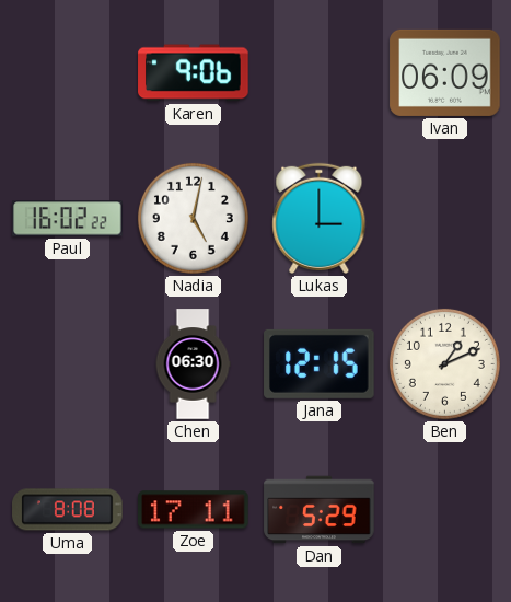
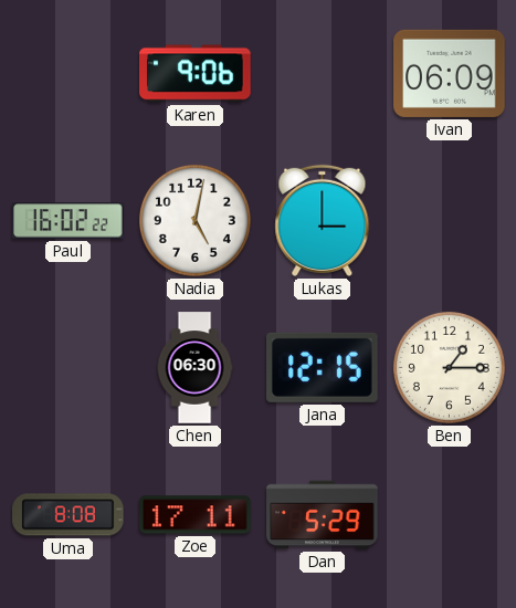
Ben: 1:11 -> 1:15 (449, 367)
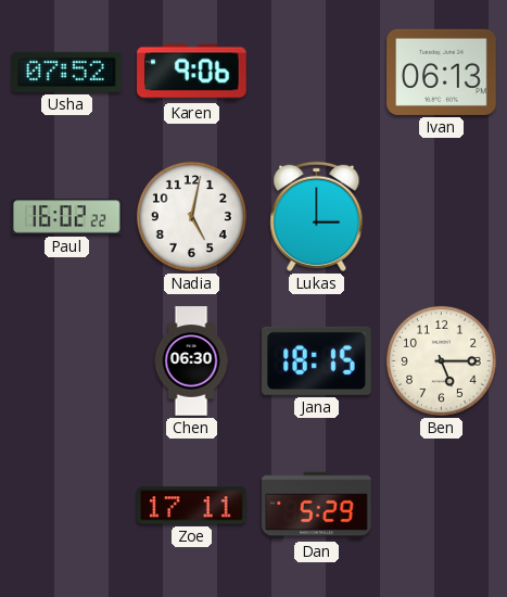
Usha: none -> 07:52 (67, 72)
Ivan: 06:09 -> 06:13 (442, 72)
Jana: 12:15 -> 18:15 (317, 360)
Ben: 1:15 -> 5:15 (441, 360)
Uma: 8:08 -> none (69, 515)
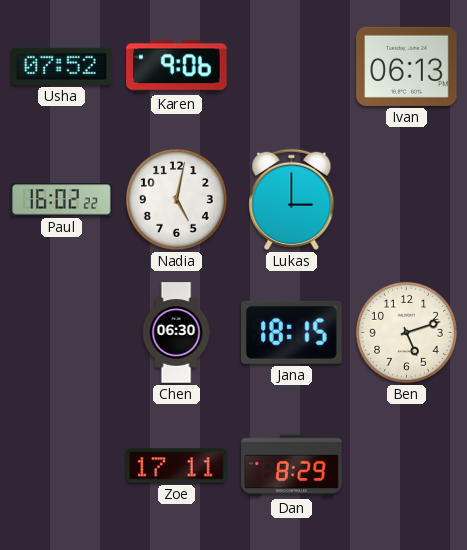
Ben: 5:15 -> 5:12 (406, 332)
Dan: 5:29 -> 8:29 (292, 466)
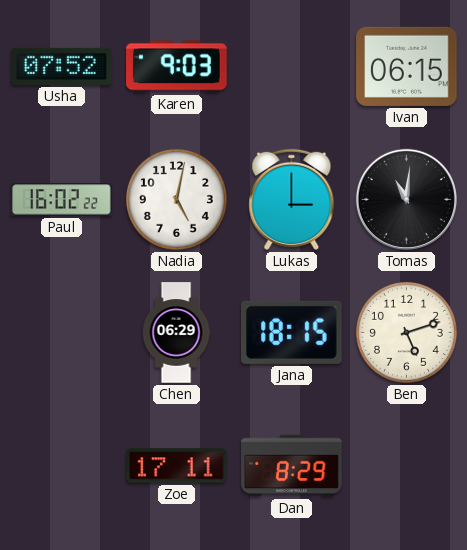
Karen: 9:06 -> 9:03 (177, 67)
Ivan: 06:13 -> 06:15 (407, 66)
Tomas: none -> 11:01 (406, 199)
Chen: 06:30 -> 06:29 (176, 333)
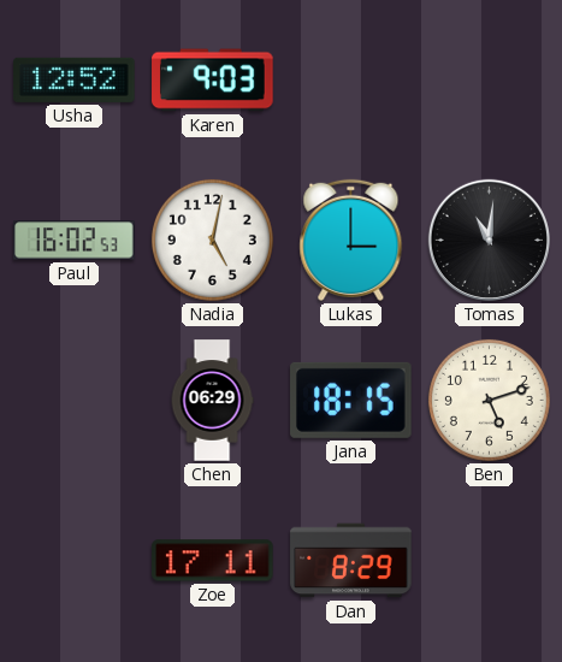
Usha: 07:52 -> 12:52 (75, 79)
Ivan: 06:15 -> none (407, 66)
Paul: 16:02:22 -> 16:02:53 (75, 241)
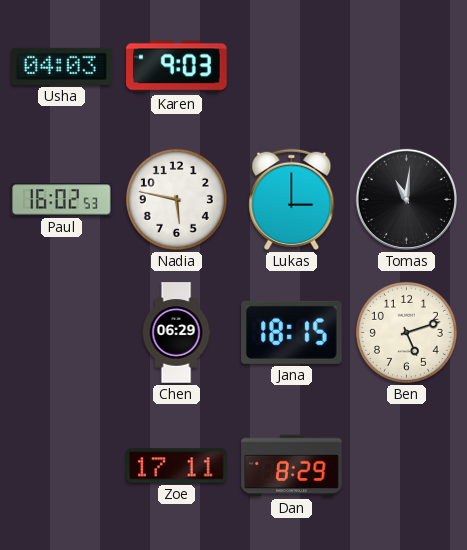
Usha: 12:52 -> 04:03 (62, 66)
Nadia: 5:02 -> 5:47 (176, 199)
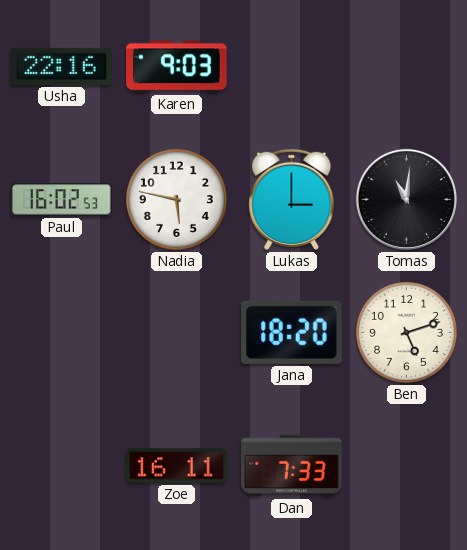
Usha: 04:03 -> 22:16 (62, 66)
Chen: 06:29 -> none (176, 333)
Jana: 18:15 -> 18:20 (292, 332)
Zoe: 17:11 -> 16:11 (177, 466)
Dan: 8:29 -> 7:33 (292, 466)
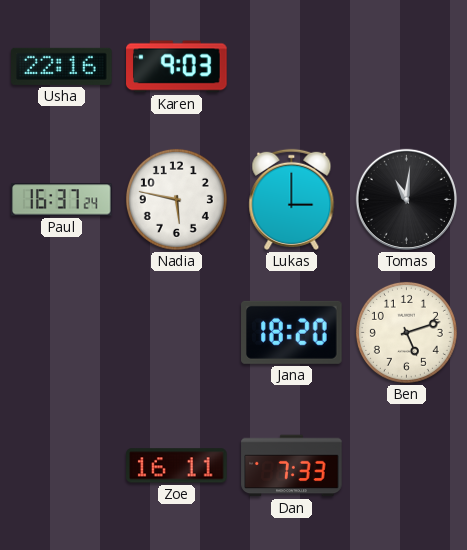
Paul: 16:02 -> 16:37 (62, 200)
